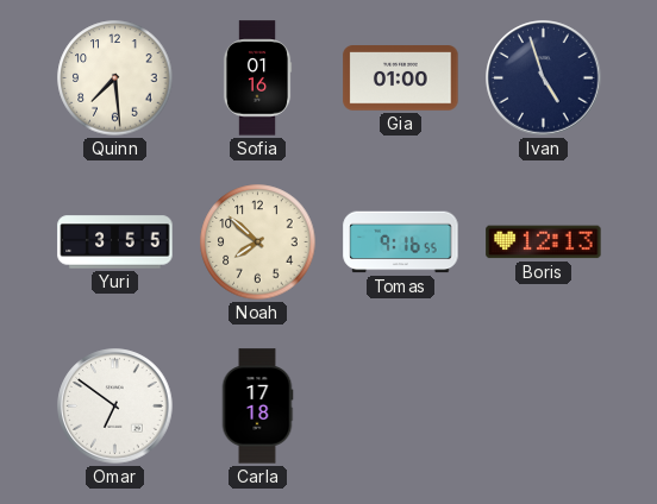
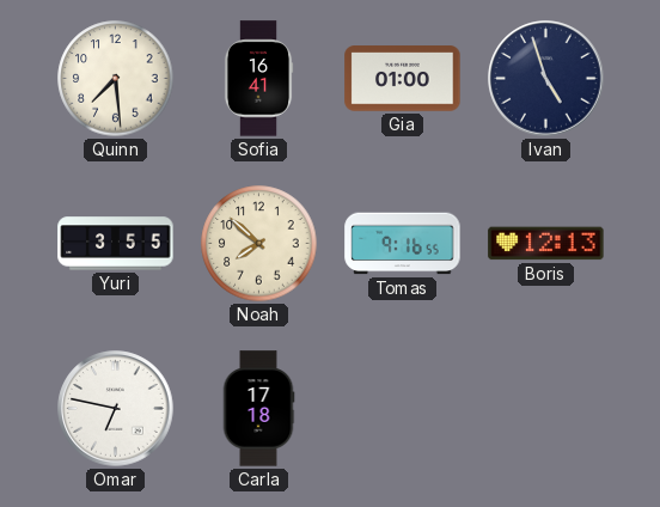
Sofia: 01:16 -> 16:41 (258, 79)
Omar: 6:51 -> 6:47 (116, 409)
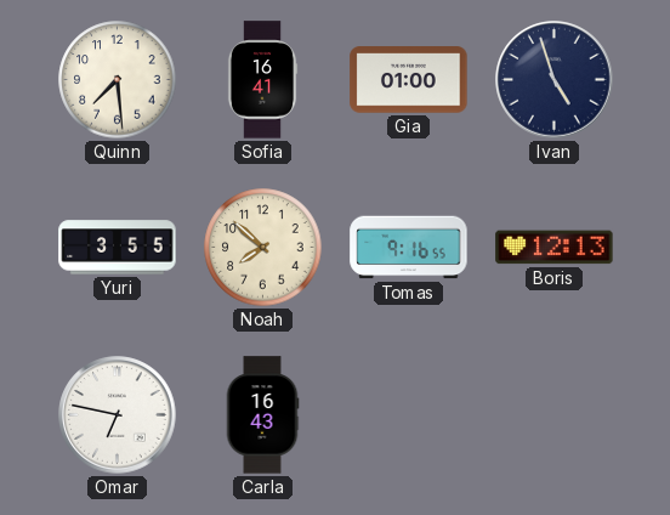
Carla: 17:18 -> 16:43 (262, 415)
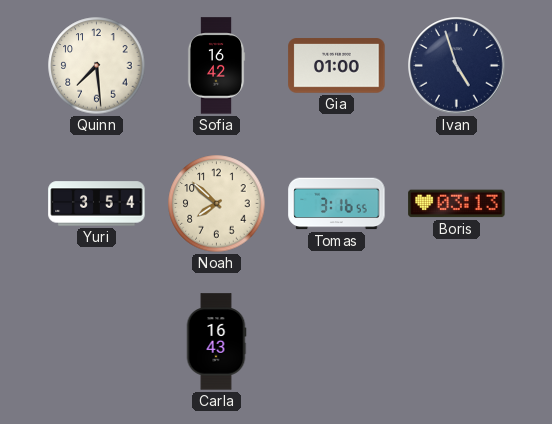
Sofia: 16:41 -> 16:42 (216, 66)
Yuri: 3:55 -> 3:54 (97, 204)
Tomas: 9:16 -> 3:16 (337, 204)
Boris: 12:13 -> 03:13 (457, 204)
Omar: 6:47 -> none (118, 415)
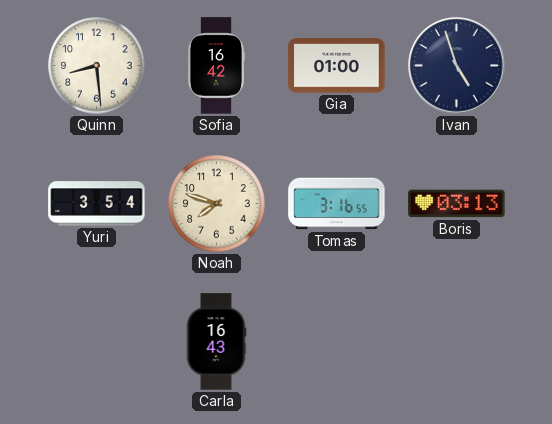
Quinn: 7:29 -> 8:29 (97, 66)
Noah: 7:52 -> 7:48 (217, 204)
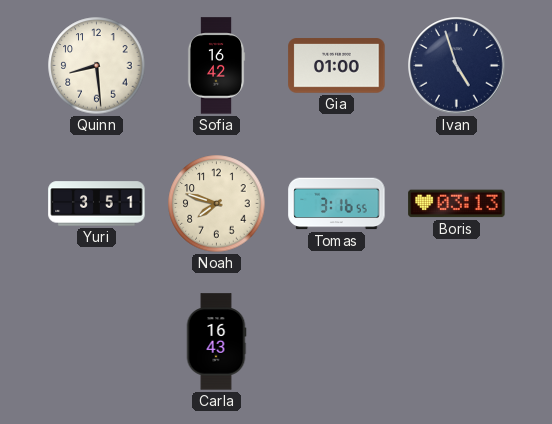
Yuri: 3:54 -> 3:51 (97, 204)
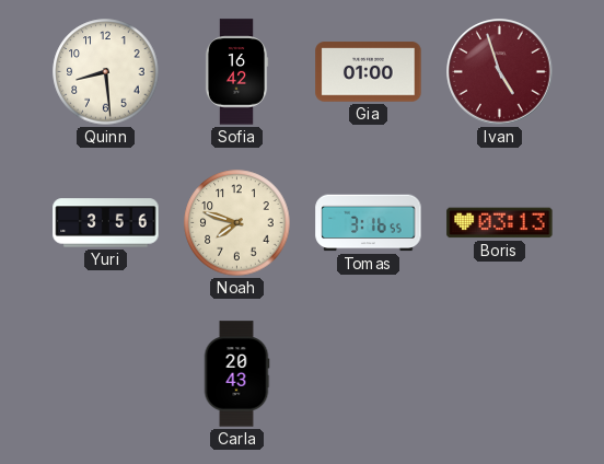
Ivan dial: navy -> burgundy (500, 72)
Yuri: 3:51 -> 3:56 (106, 223)
Carla: 16:43 -> 20:43 (236, 374)
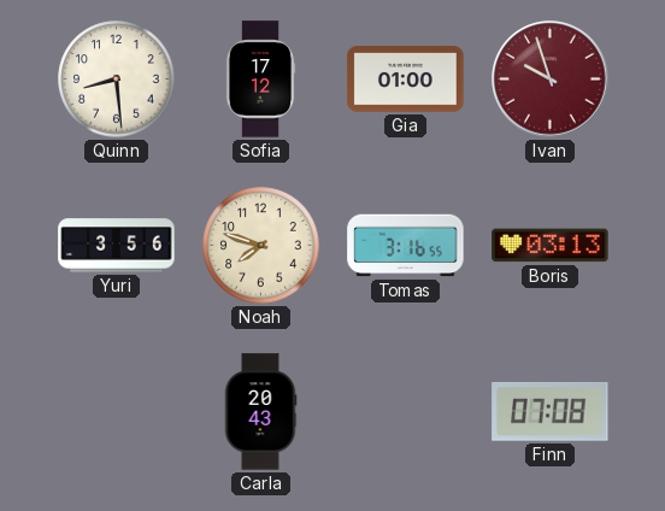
Sofia: 16:42 -> 17:12 (260, 80)
Ivan: 4:57 -> 9:57 (551, 80)
Finn: none -> 07:08 (551, 411)
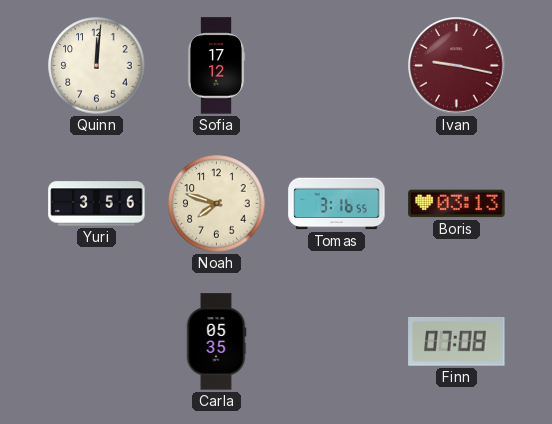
Quinn: 8:29 -> 12:01 (97, 66)
Gia: 01:00 -> none (406, 80)
Ivan: 9:57 -> 9:17 (457, 66)
Carla: 20:43 -> 05:35 (216, 342)
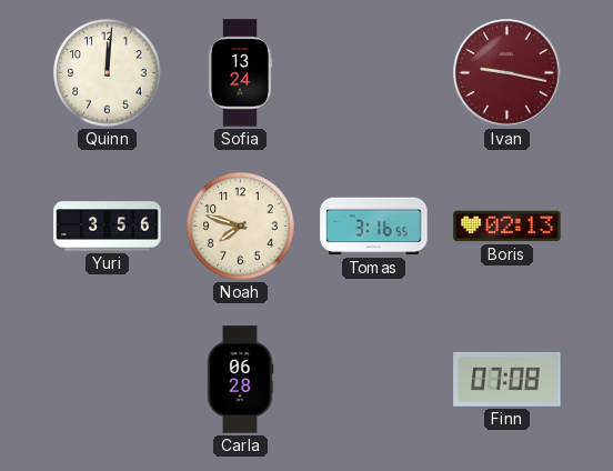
Sofia: 17:12 -> 13:24 (240, 73)
Boris: 03:13 -> 02:13 (508, 227)
Carla: 05:35 -> 06:28 (240, 380)
